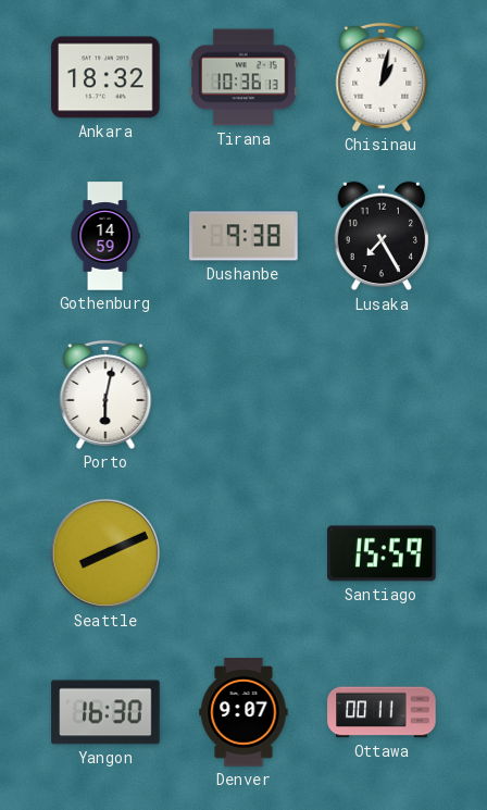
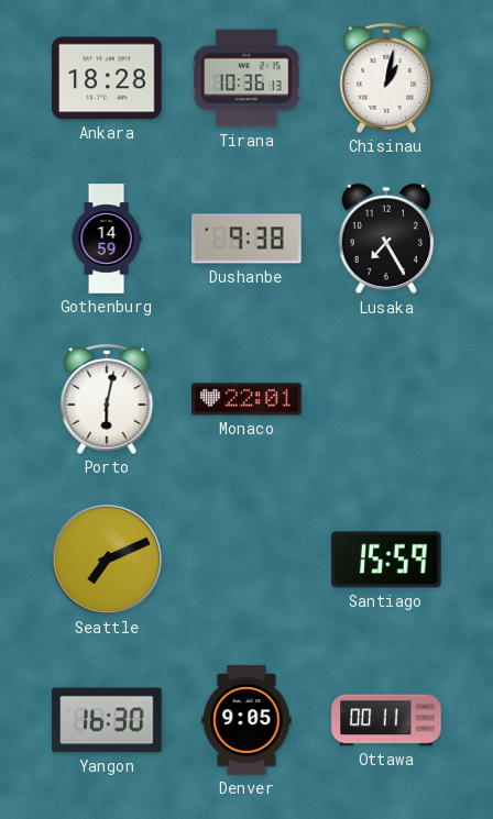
Ankara: 18:32 -> 18:28 (107, 78)
Monaco: none -> 22:01 (246, 399)
Seattle: 8:11 -> 7:11 (107, 560)
Denver: 9:07 -> 9:05 (246, 720)
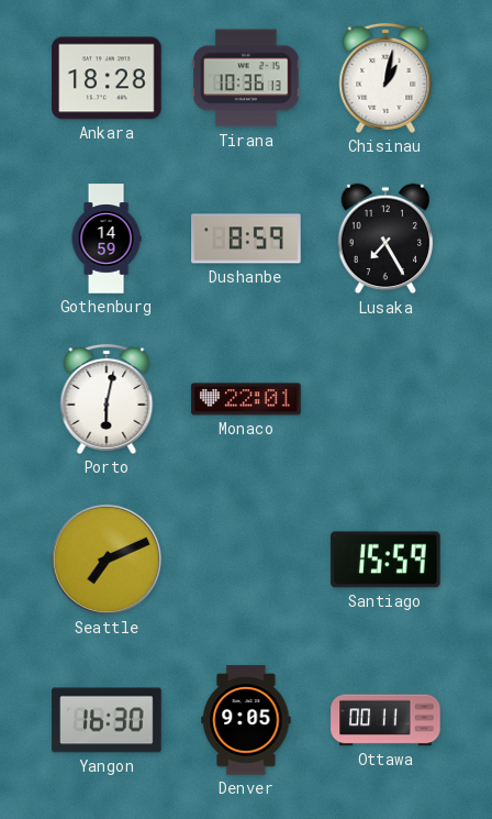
Dushanbe: 9:38 -> 8:59 (246, 239)
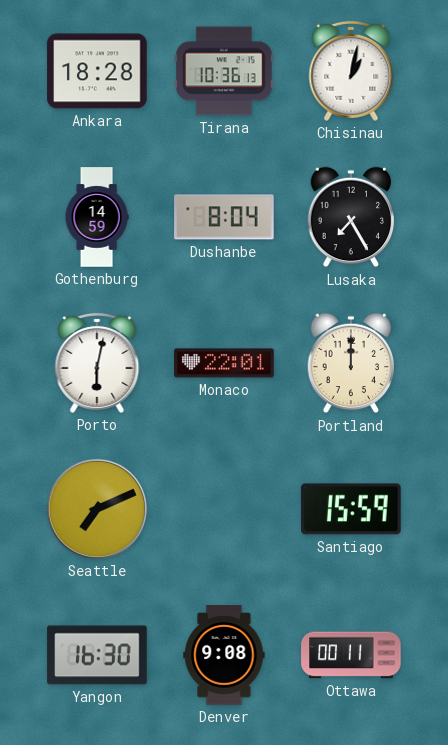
Dushanbe: 8:59 -> 8:04 (224, 217)
Portland: none -> 12:00 (351, 363)
Denver: 9:05 -> 9:08 (224, 655)
